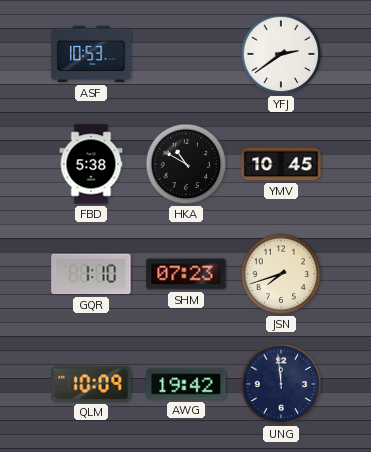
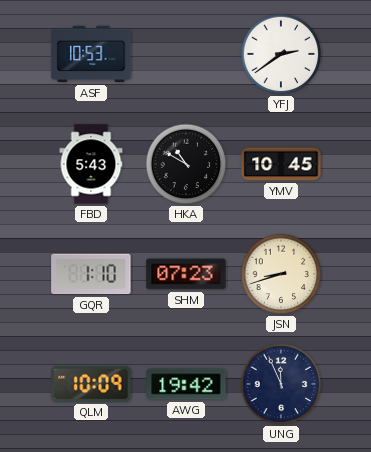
FBD: 5:38 -> 5:43 (91, 164)
JSN: 7:42 -> 8:42 (281, 274)
UNG: 11:59 -> 11:56 (281, 384)
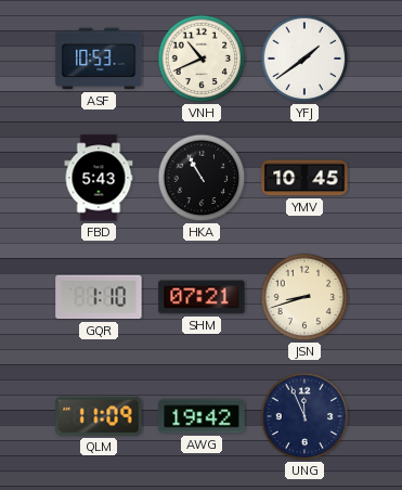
VNH: none -> 10:41 (202, 59)
YFJ: 2:39 -> 1:39 (304, 59)
HKA: 10:50 -> 10:55 (202, 178)
SHM: 07:23 -> 07:21 (202, 297)
QLM: 10:09 -> 11:09 (99, 416)
